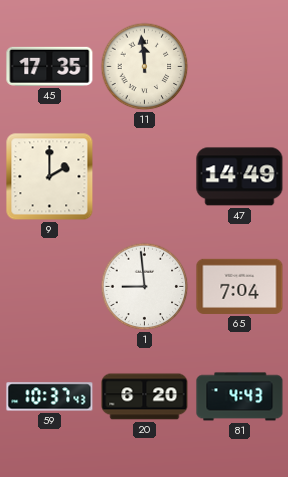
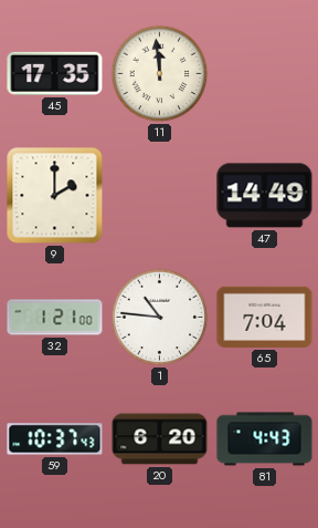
32: none -> 1:21 (55, 318)
1: 8:59 -> 10:46 (160, 318)
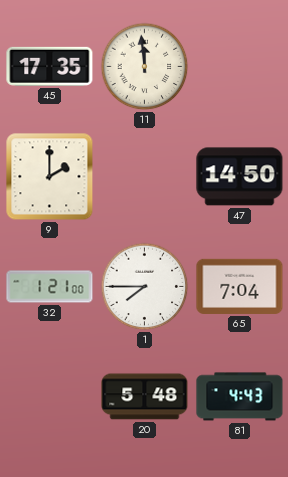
47: 14:49 -> 14:50 (240, 177)
1: 10:46 -> 7:45 (145, 287)
59: 10:37 -> none (55, 439)
20: 6:20 -> 5:48 (145, 397)
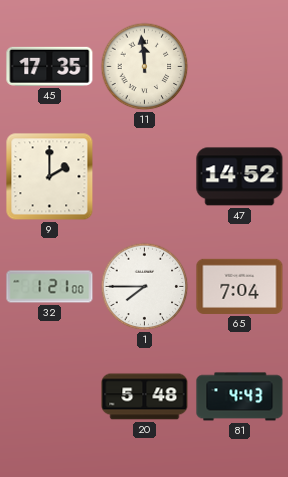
47: 14:50 -> 14:52 (240, 177)
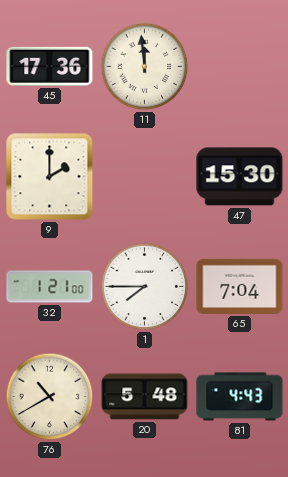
45: 17:35 -> 17:36 (50, 66)
47: 14:52 -> 15:30 (240, 177)
76: none -> 10:40 (50, 397)
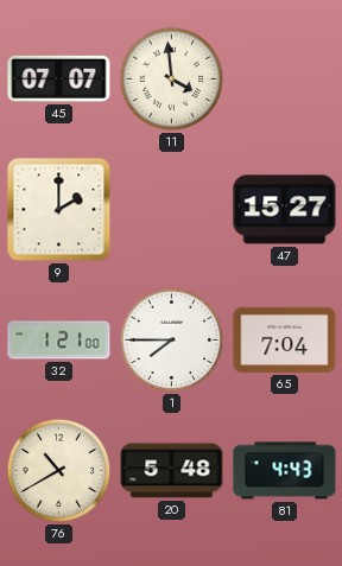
45: 17:36 -> 07:07 (59, 78)
11: 11:59 -> 3:59 (172, 80)
47: 15:30 -> 15:27 (285, 210)
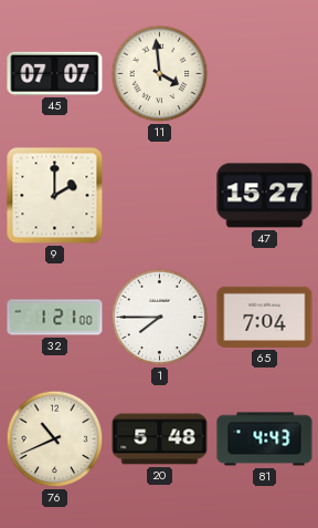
76: 10:40 -> 10:41 (55, 439)
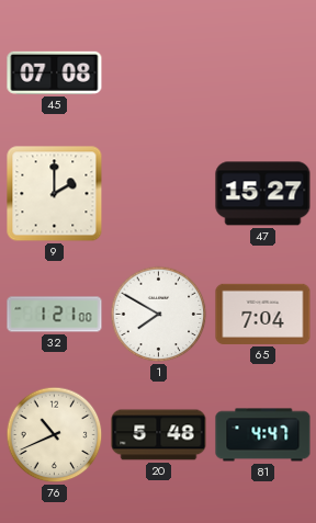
45: 07:07 -> 07:08 (55, 72)
11: 3:59 -> none (160, 74)
1: 7:45 -> 7:50 (159, 315)
81: 4:43 -> 4:47 (263, 435)
